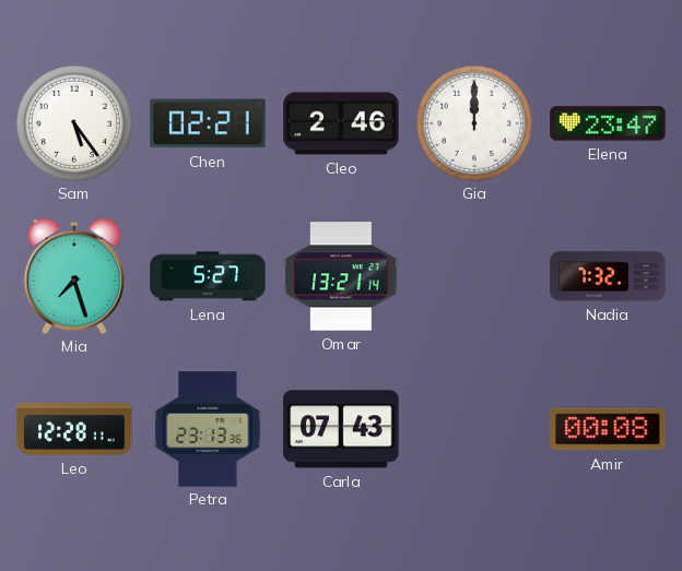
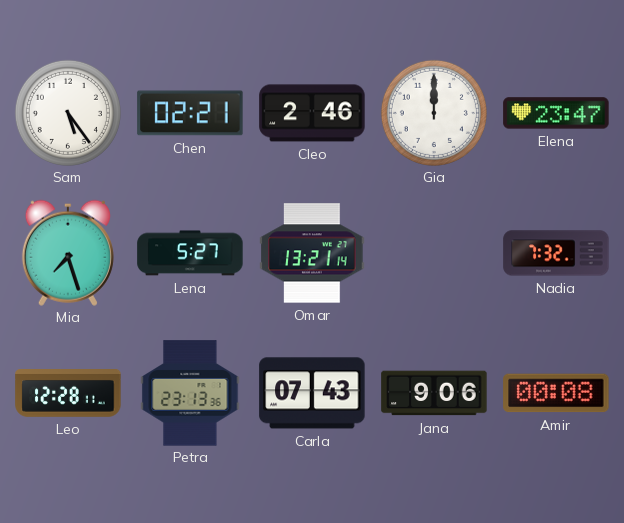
Jana: none -> 9:06 (434, 393)
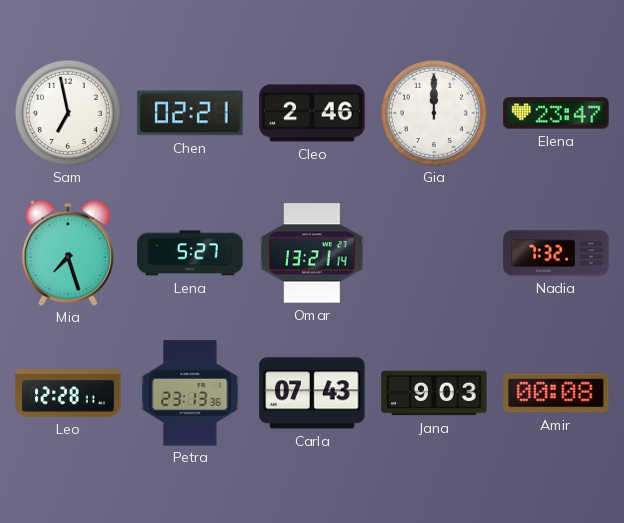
Sam: 5:24 -> 6:58 (68, 113)
Jana: 9:06 -> 9:03 (434, 393)
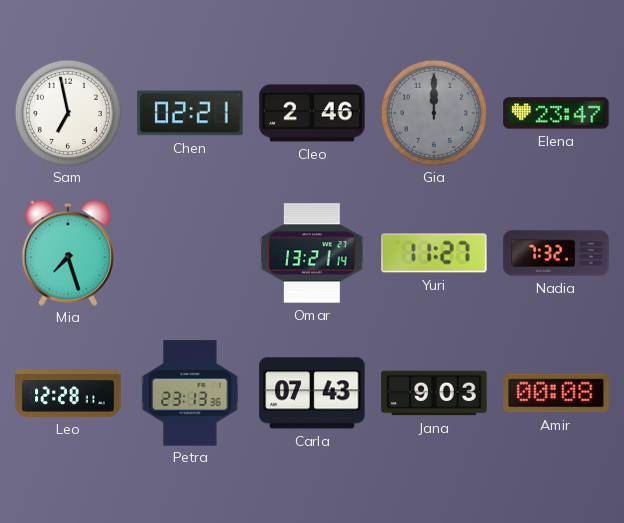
Gia dial: white -> grey (434, 113)
Lena: 5:27 -> none (190, 253)
Yuri: none -> 11:27 (434, 253)
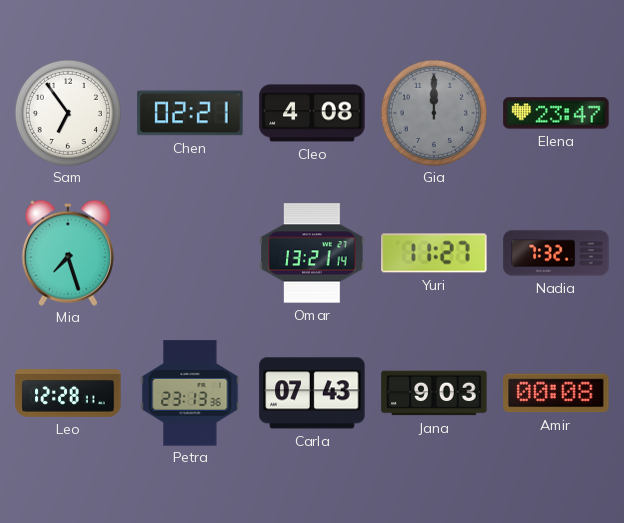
Sam: 6:58 -> 6:54 (68, 113)
Cleo: 2:46 -> 4:08 (312, 113)
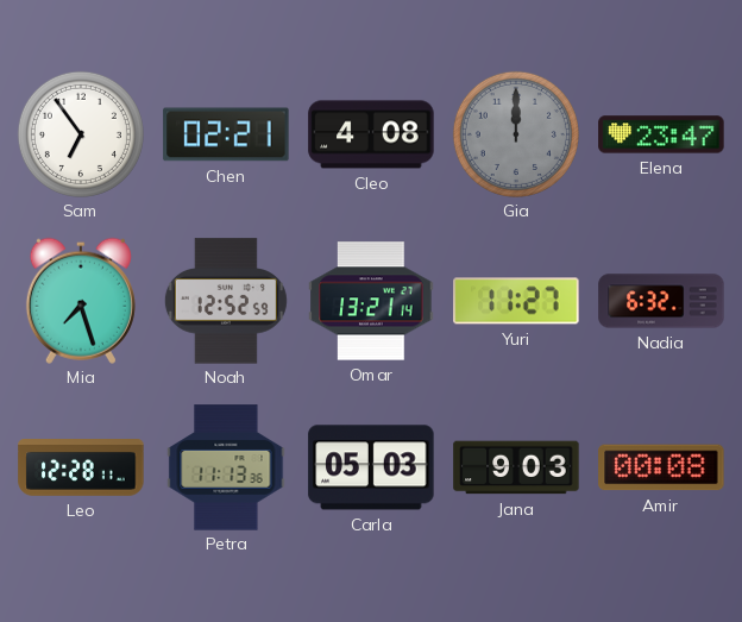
Noah: none -> 12:52 (226, 301)
Nadia: 7:32 -> 6:32 (661, 301)
Petra: 23:13 -> 11:13 (226, 467)
Carla: 07:43 -> 05:03 (371, 467)
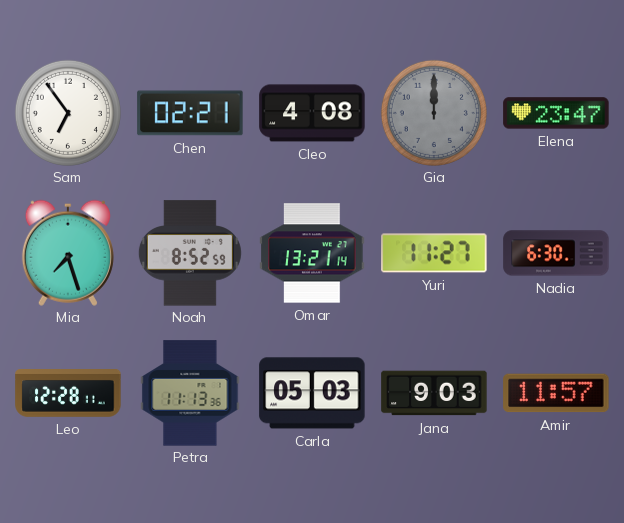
Noah: 12:52 -> 8:52 (190, 253)
Nadia: 6:32 -> 6:30 (556, 253)
Amir: 00:08 -> 11:57 (556, 393)
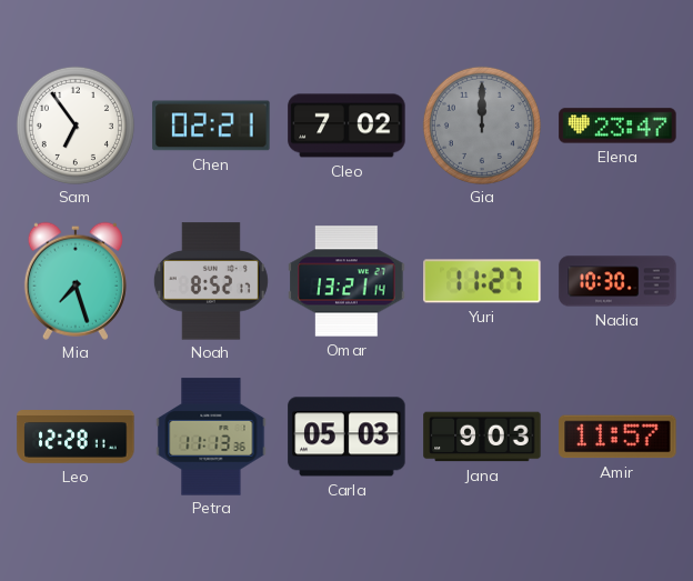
Cleo: 4:08 -> 7:02 (346, 126)
Noah: 8:52:59 -> 8:52:17 (211, 281)
Nadia: 6:30 -> 10:30 (617, 281)
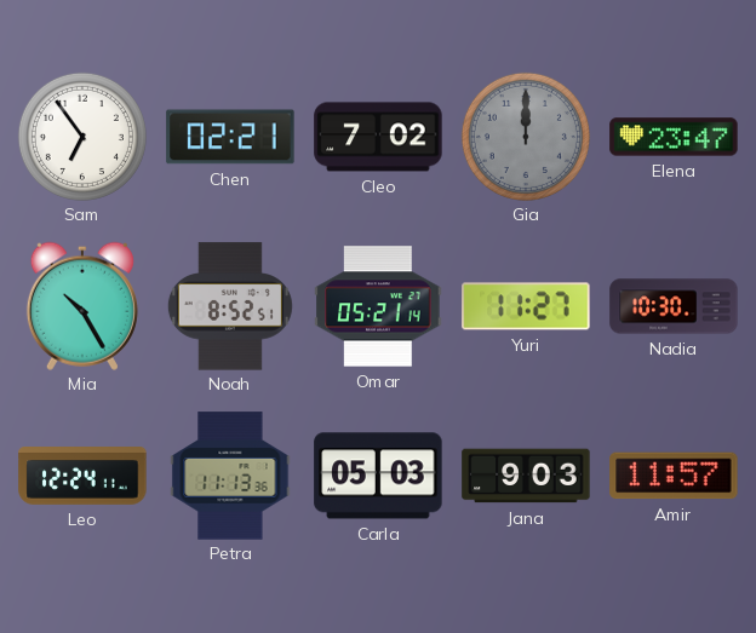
Mia: 7:27 -> 10:25 (82, 306)
Noah: 8:52:17 -> 8:52:51 (230, 306)
Omar: 13:21 -> 05:21 (378, 306)
Leo: 12:28 -> 12:24 (82, 477)
